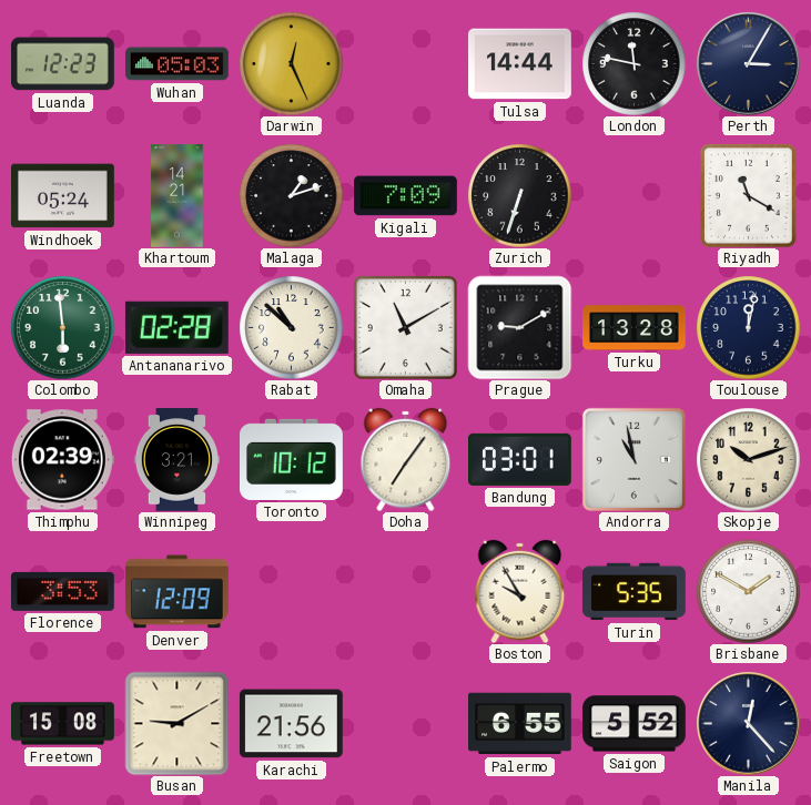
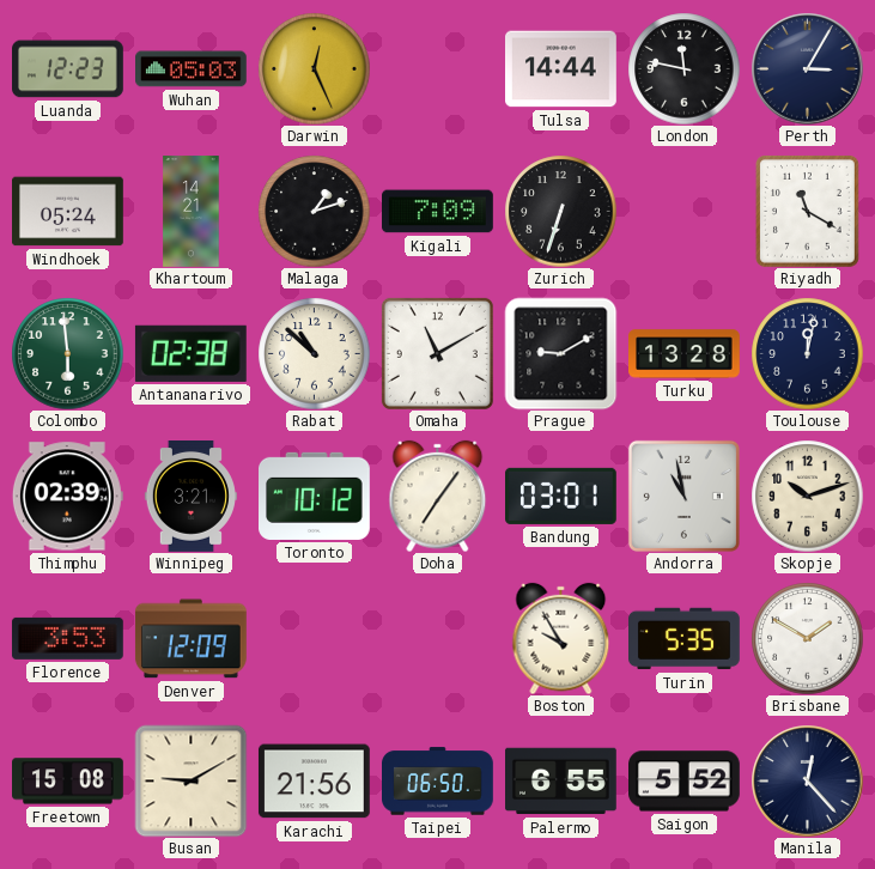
Antananarivo: 02:28 -> 02:38 (190, 353)
Taipei: none -> 06:50 (438, 782)
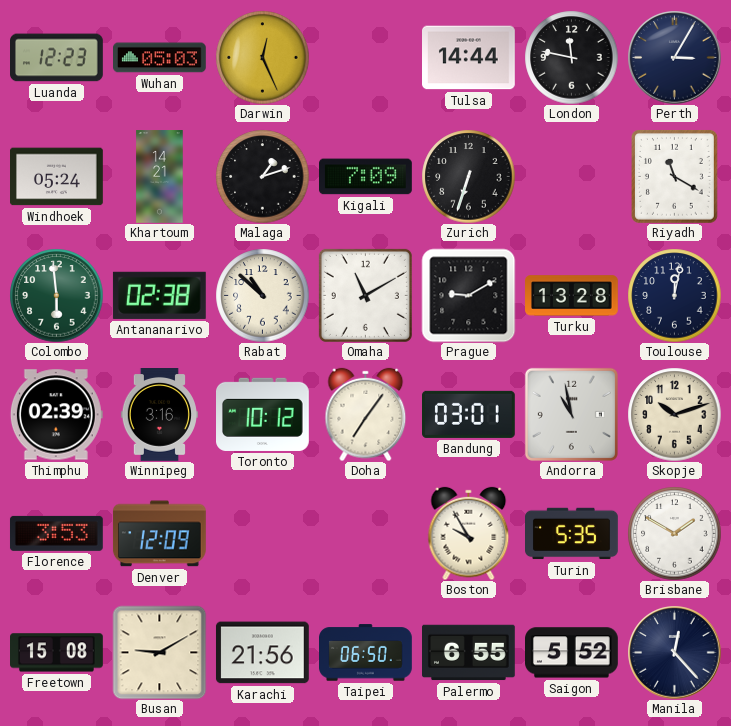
Winnipeg: 3:21 -> 3:16 (159, 415)
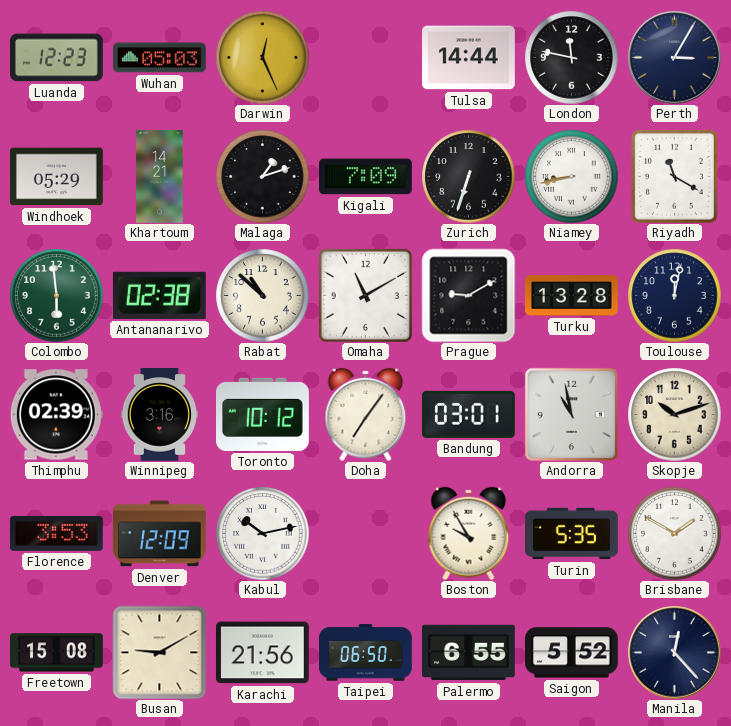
Windhoek: 05:24 -> 05:29 (57, 177)
Niamey: none -> 8:43 (571, 176)
Kabul: none -> 10:13 (262, 533)
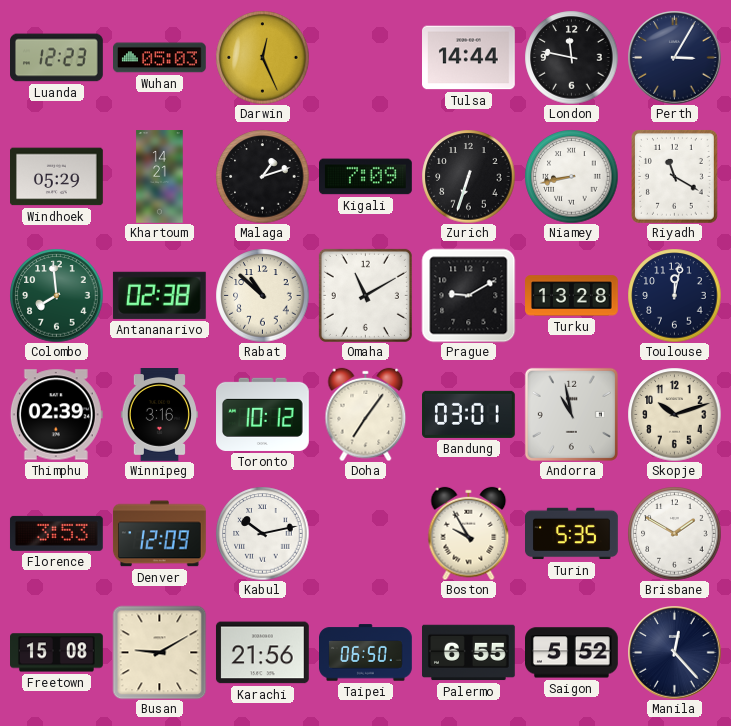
Colombo: 5:59 -> 7:59 (56, 295)
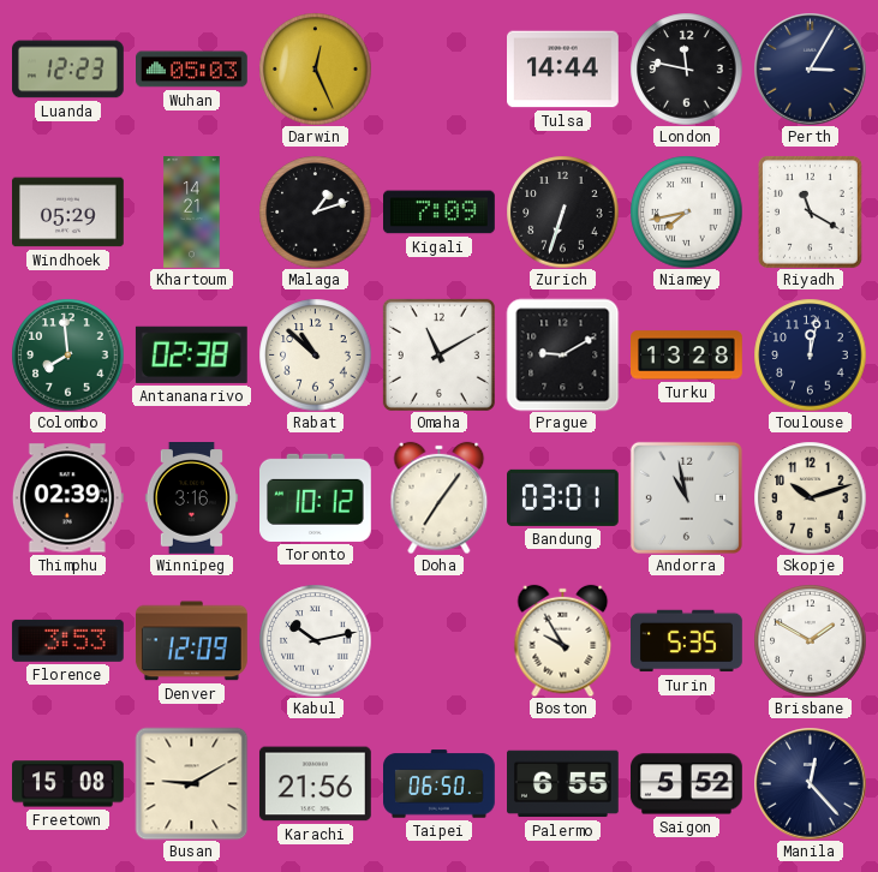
Niamey: 8:43 -> 7:43 (686, 211)
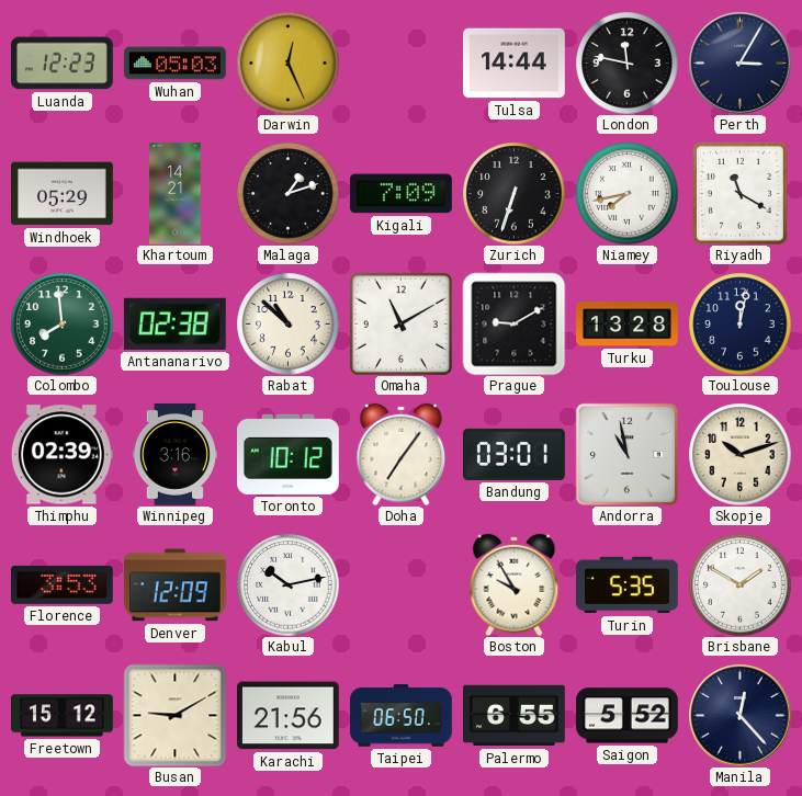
Freetown: 15:08 -> 15:12 (63, 716)
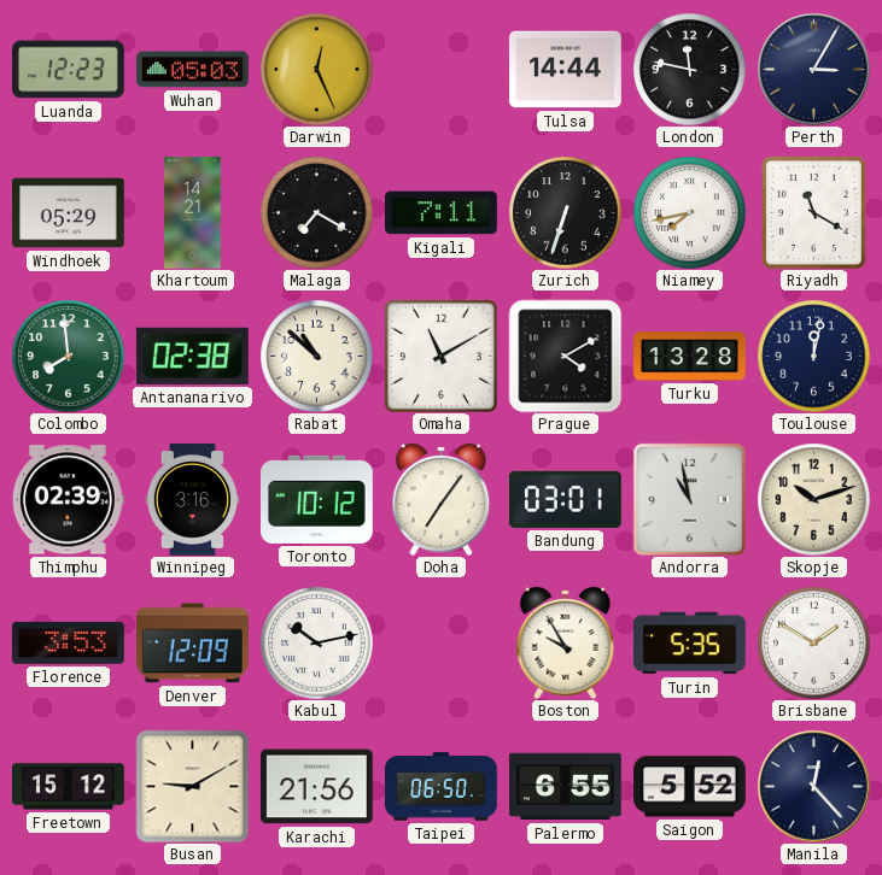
Malaga: 1:12 -> 7:20 (316, 212)
Kigali: 7:09 -> 7:11 (442, 213)
Prague: 9:10 -> 4:10 (565, 356)
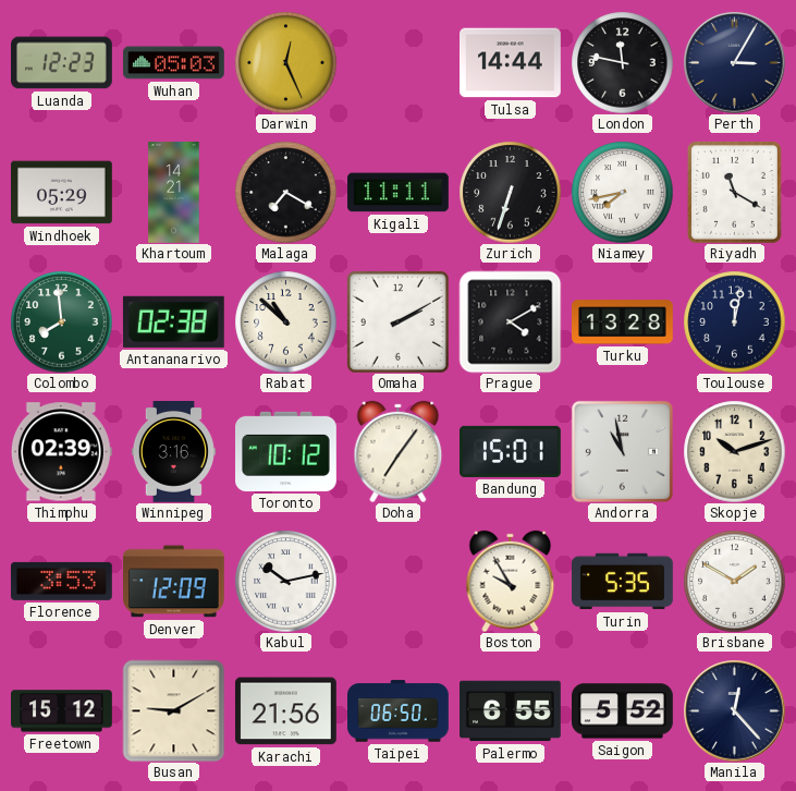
Kigali: 7:11 -> 11:11 (399, 193)
Omaha: 11:10 -> 2:10 (397, 321)
Bandung: 03:01 -> 15:01 (511, 451)
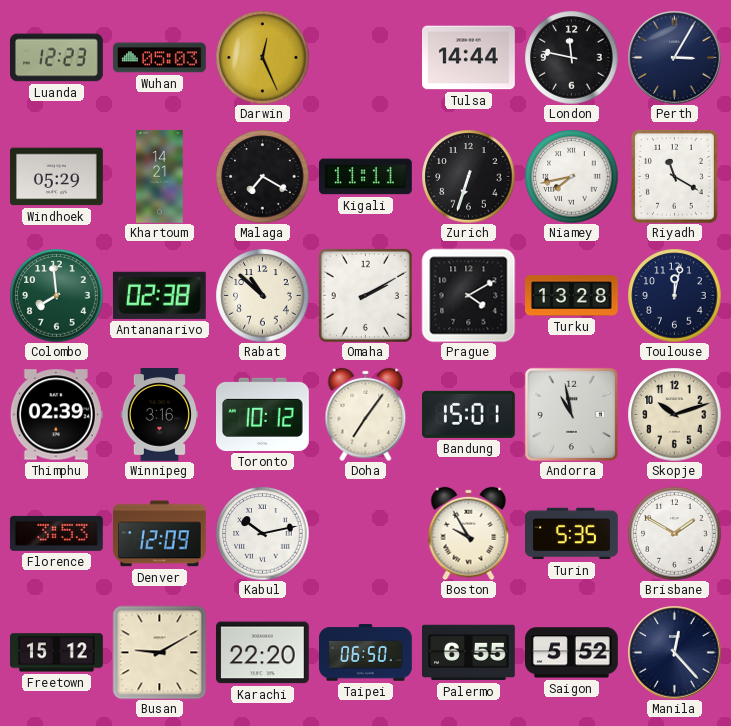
Karachi: 21:56 -> 22:20 (262, 653)
